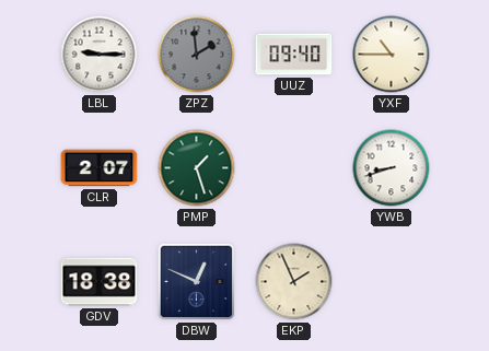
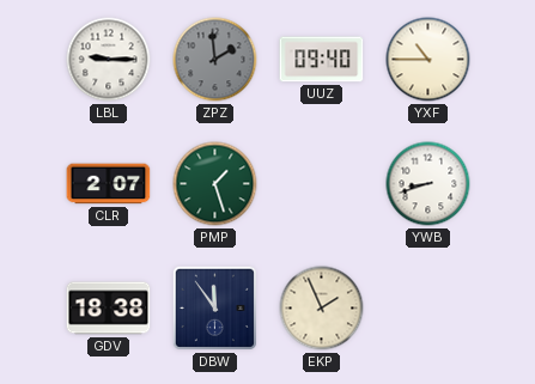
DBW: 12:49 -> 11:54 (214, 307)
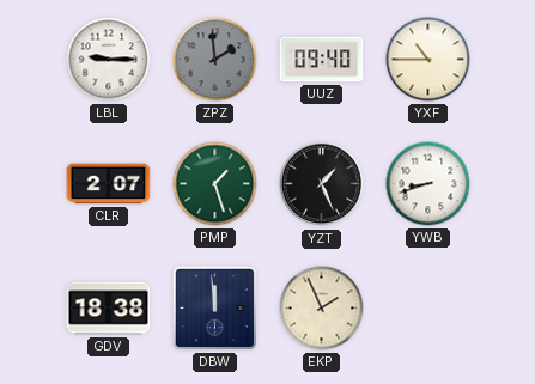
YZT: none -> 1:26 (322, 184)
DBW: 11:54 -> 11:59 (214, 307)
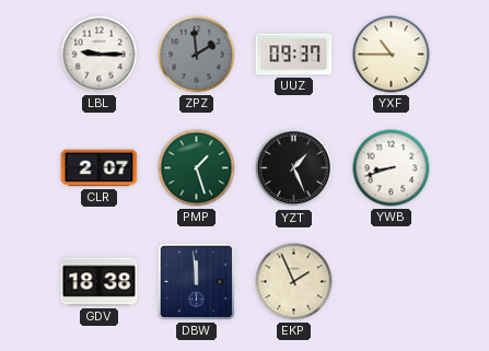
UUZ: 09:40 -> 09:37 (294, 55)
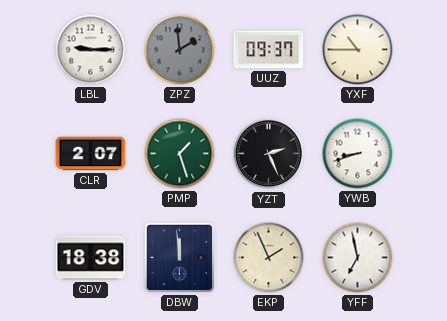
YZT: 1:26 -> 2:26 (269, 154)
YFF: none -> 6:58 (358, 258)
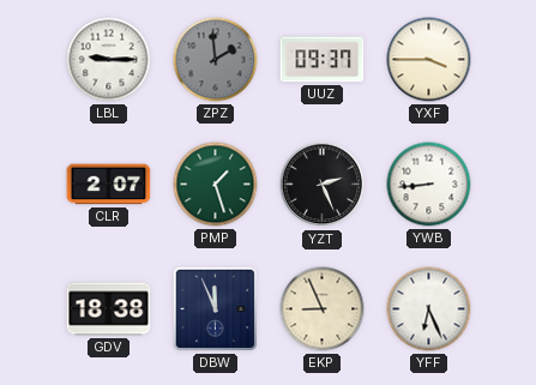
YXF: 10:45 -> 3:45 (429, 60)
YWB: 8:42 -> 8:44 (429, 185)
DBW: 11:59 -> 11:56 (215, 308)
EKP: 1:56 -> 8:56 (323, 309)
YFF: 6:58 -> 6:26 (429, 309)
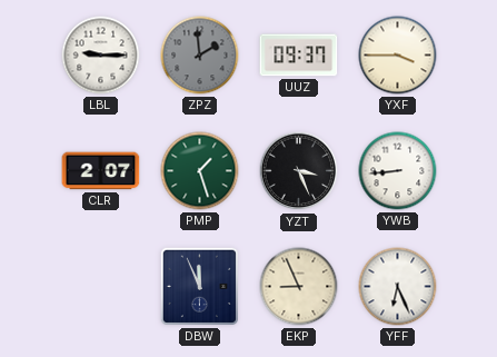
YZT: 2:26 -> 3:26 (299, 171)
GDV: 18:38 -> none (109, 309)
